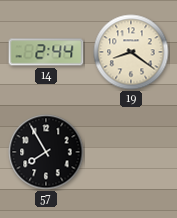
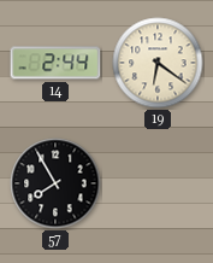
19: 8:21 -> 6:21 (158, 63)
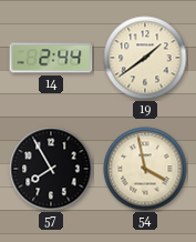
19: 6:21 -> 1:39 (145, 58)
54: none -> 3:58 (145, 169)
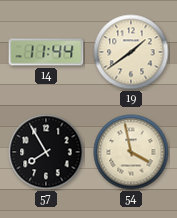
14: 2:44 -> 11:44 (46, 52)
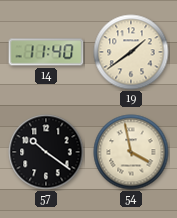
14: 11:44 -> 11:40 (46, 52)
57: 7:55 -> 10:21 (46, 152)
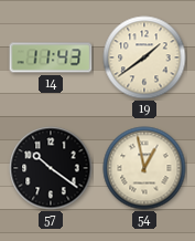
14: 11:40 -> 11:43 (51, 57)
54: 3:58 -> 12:58 (144, 168)
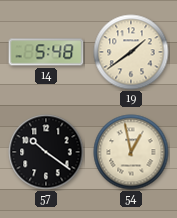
14: 11:43 -> 5:48 (46, 52)
